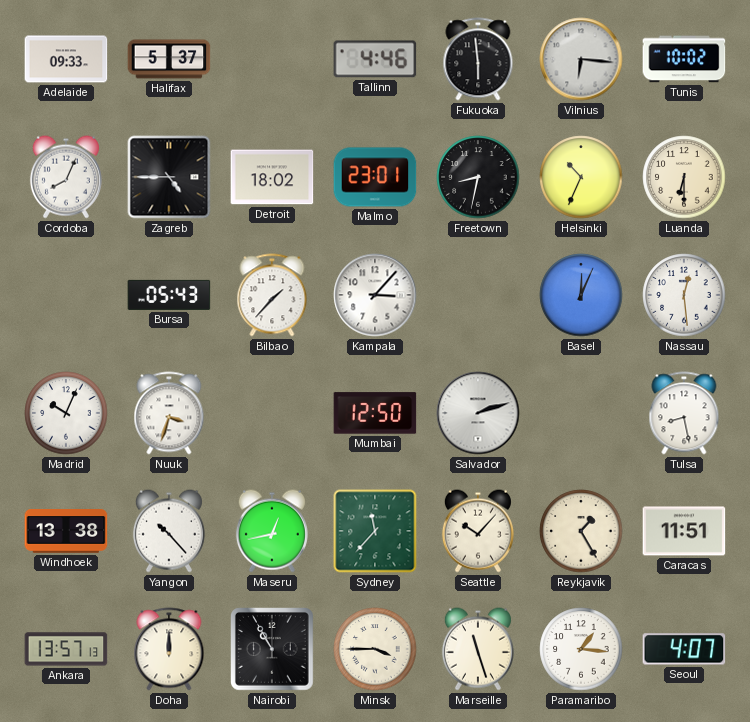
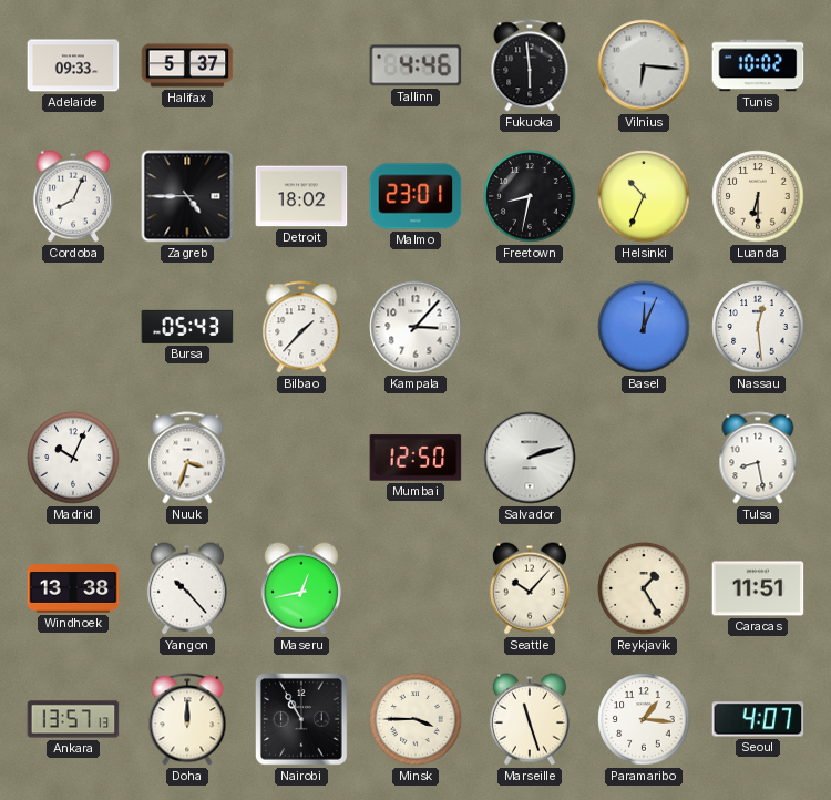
Sydney: 11:37 -> none (375, 531)
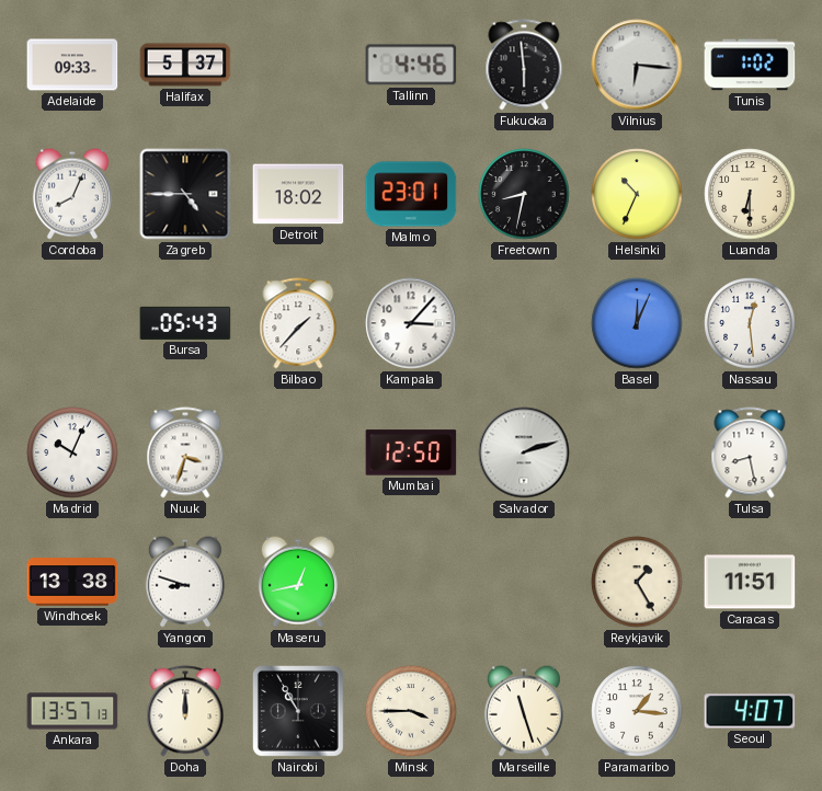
Tunis: 10:02 -> 1:02 (750, 65)
Yangon: 10:23 -> 8:48 (185, 582)
Seattle: 10:07 -> none (530, 588)
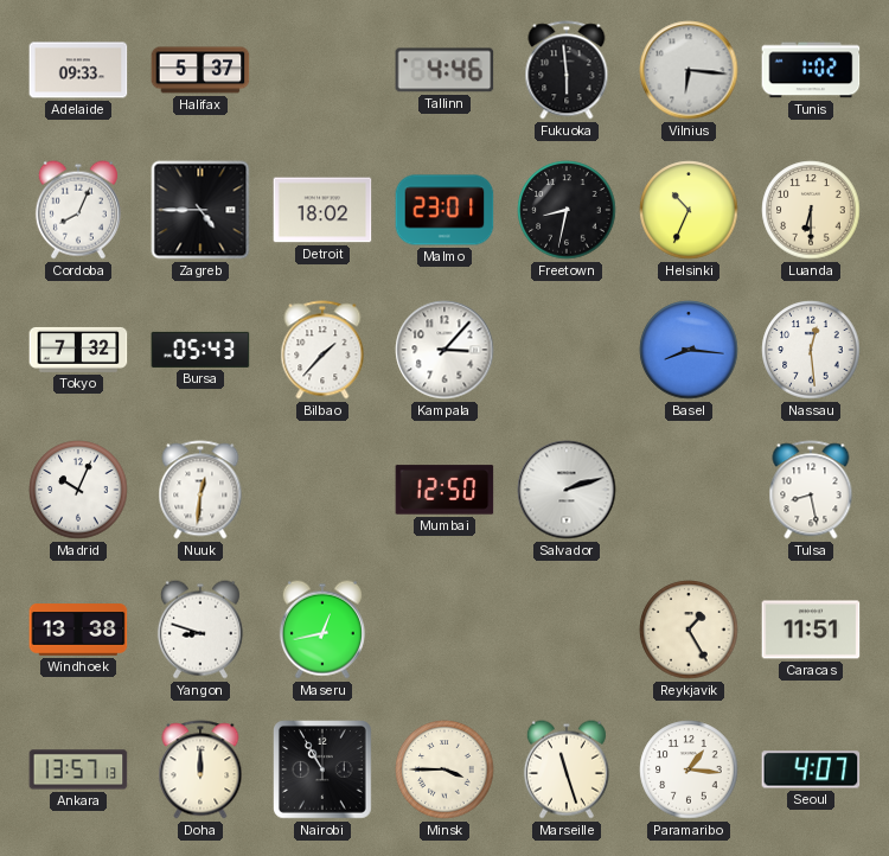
Tokyo: none -> 7:32 (78, 350)
Basel: 12:04 -> 8:16 (689, 350)
Nuuk: 3:33 -> 12:31 (200, 490)
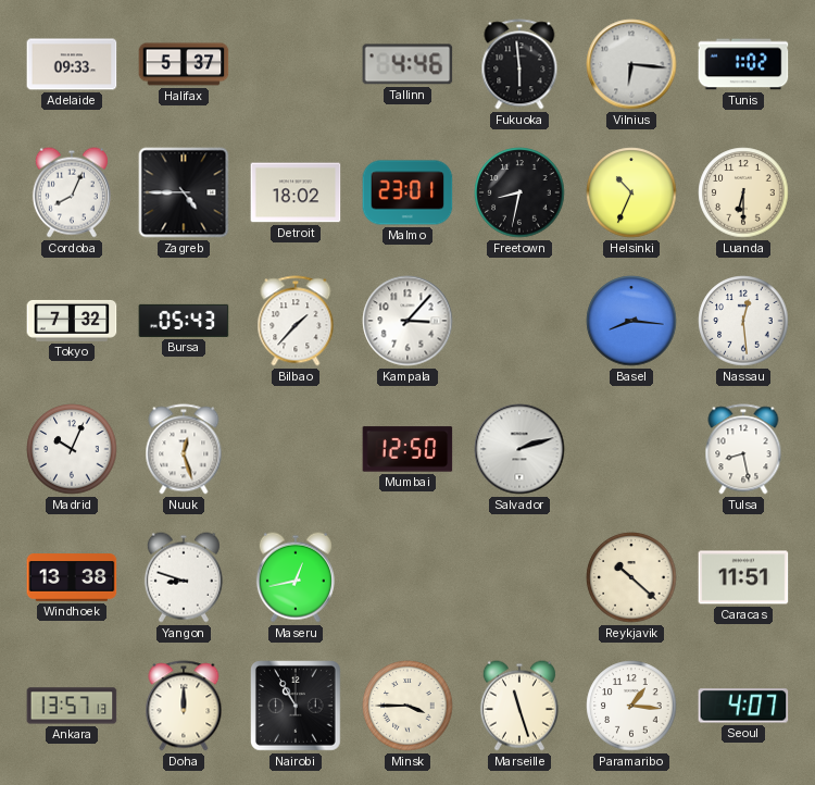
Nuuk: 12:31 -> 12:27 (184, 449)
Reykjavik: 1:25 -> 10:22 (631, 577)
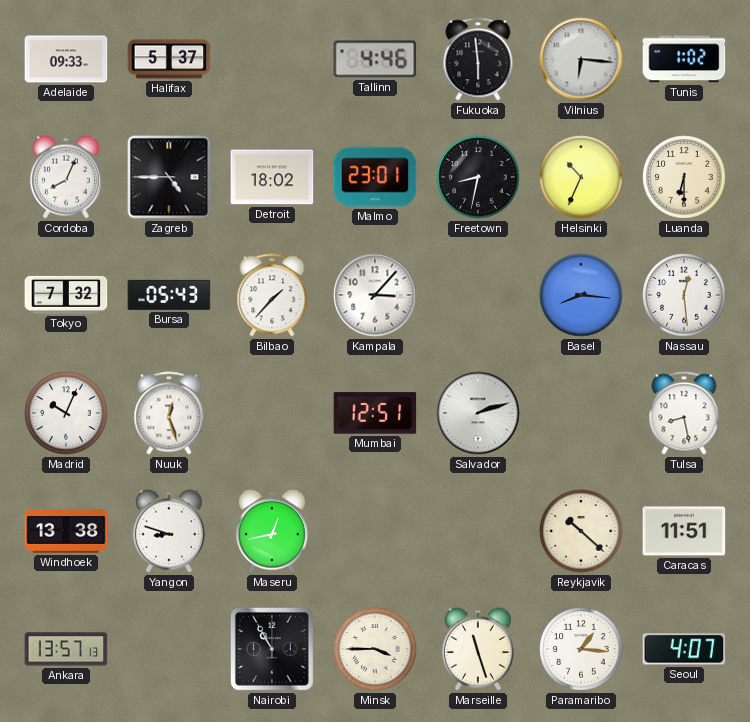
Mumbai: 12:50 -> 12:51 (375, 413)
Doha: 12:00 -> none (184, 706)
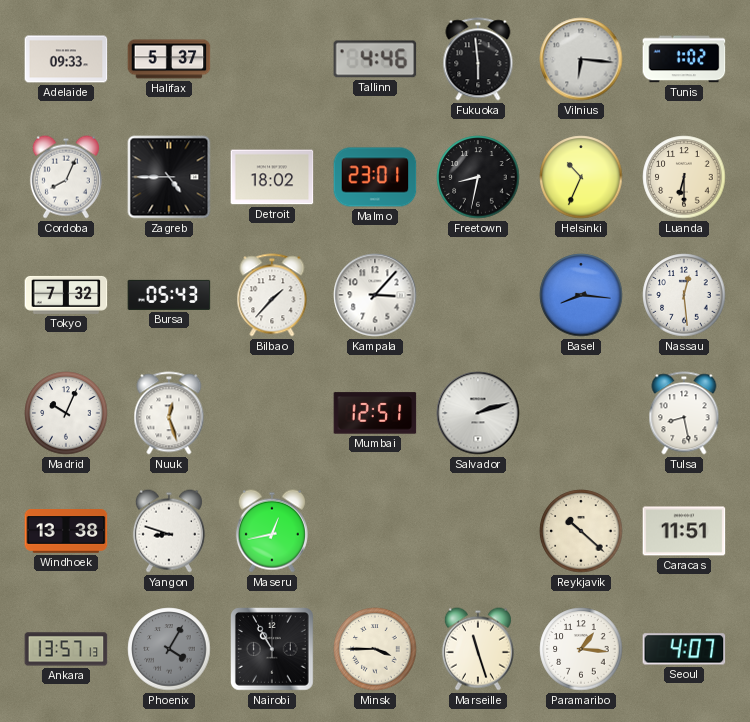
Phoenix: none -> 4:05 (169, 649)
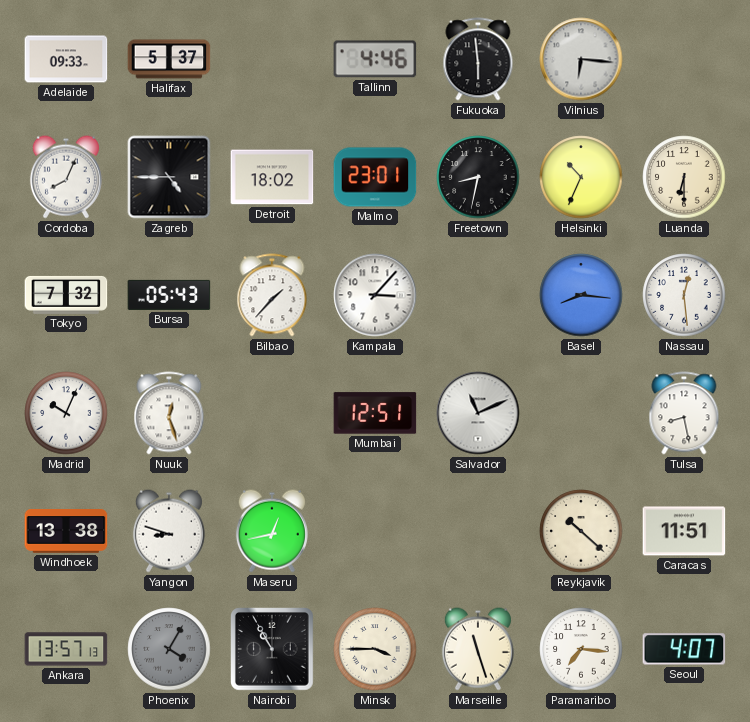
Tunis: 1:02 -> none (684, 59)
Salvador: 2:12 -> 11:11 (478, 413)
Paramaribo: 1:16 -> 7:16 (581, 649)
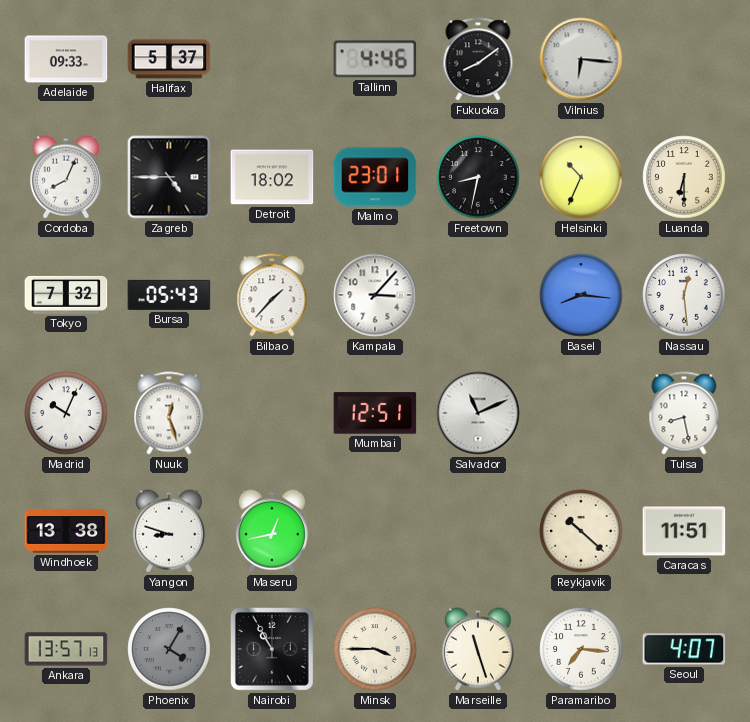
Fukuoka: 5:59 -> 8:09 (478, 59)
